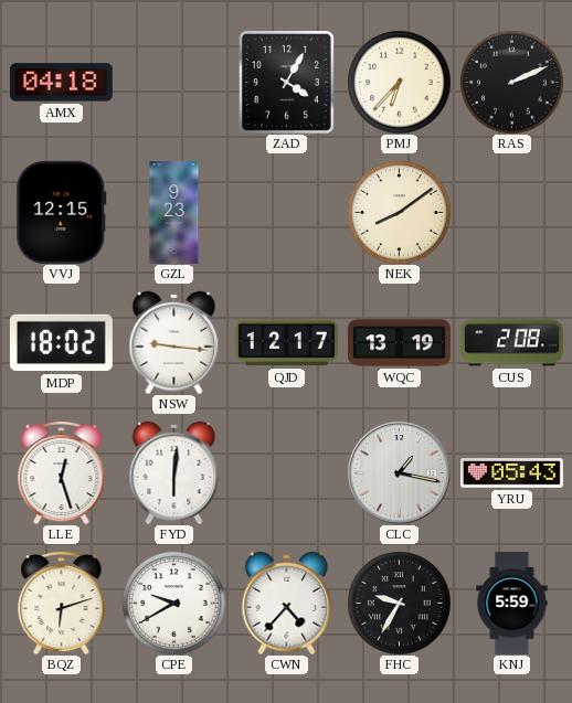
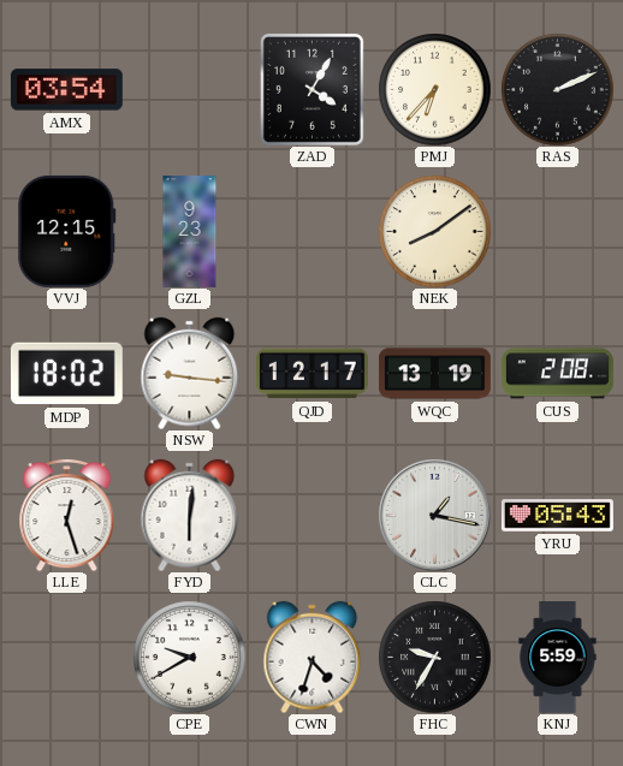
AMX: 04:18 -> 03:54 (66, 90)
BQZ: 6:12 -> none (62, 603)
CWN: 4:37 -> 4:33 (313, 657)
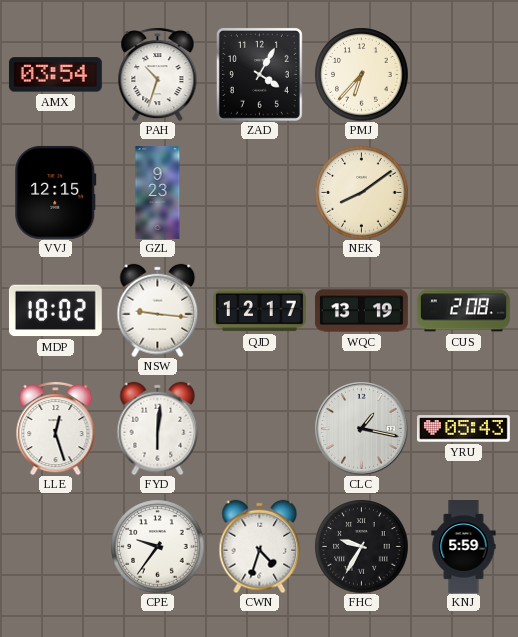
PAH: none -> 10:33 (158, 74)
RAS: 2:11 -> none (557, 89)
CPE: 9:40 -> 9:36 (157, 546)
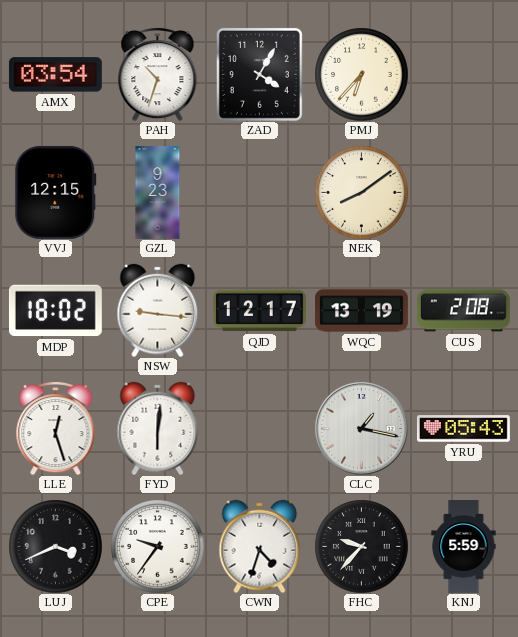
LUJ: none -> 3:41 (55, 546)
FHC: 9:35 -> 9:37 (361, 546)
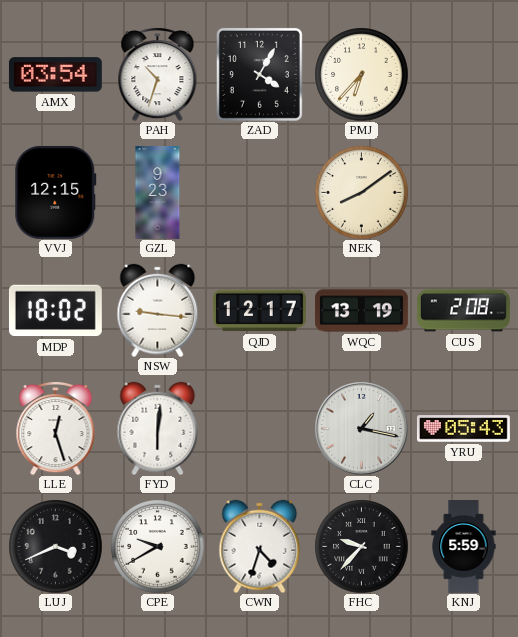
CPE: 9:36 -> 9:40 (157, 546)
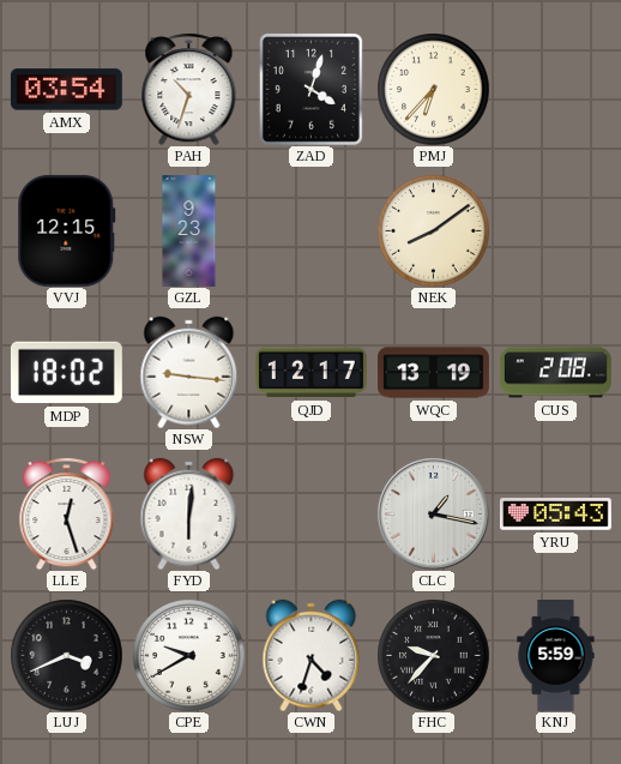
ZAD: 4:05 -> 4:03 (310, 89)
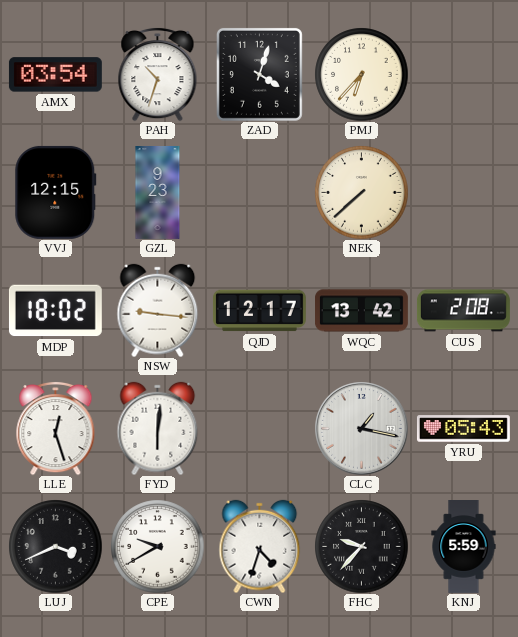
NEK: 8:09 -> 7:38 (361, 192)
WQC: 13:19 -> 13:42 (362, 311)
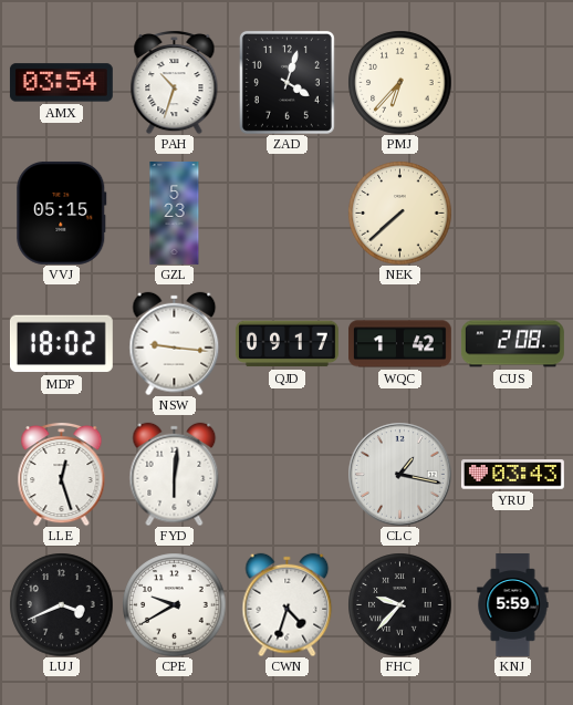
VVJ: 12:15 -> 05:15 (62, 212)
GZL: 9:23 -> 5:23 (175, 214)
QJD: 12:17 -> 09:17 (286, 344)
WQC: 13:42 -> 1:42 (400, 344)
YRU: 05:43 -> 03:43 (512, 475)
